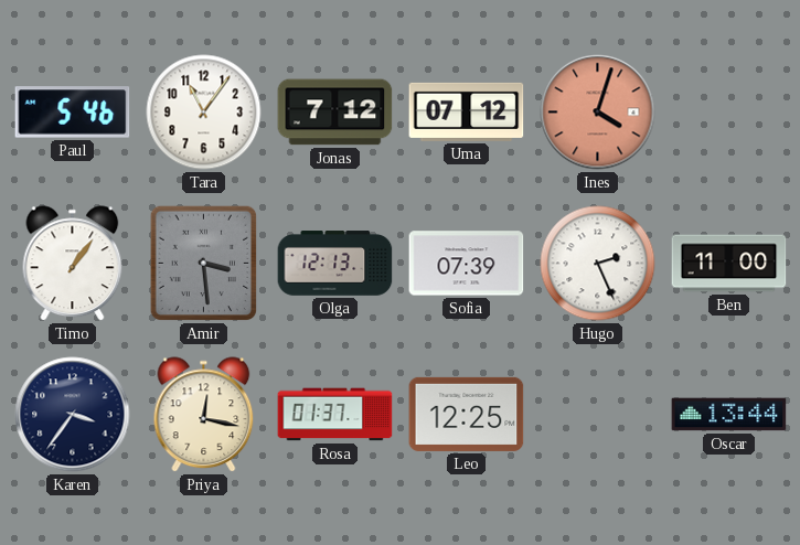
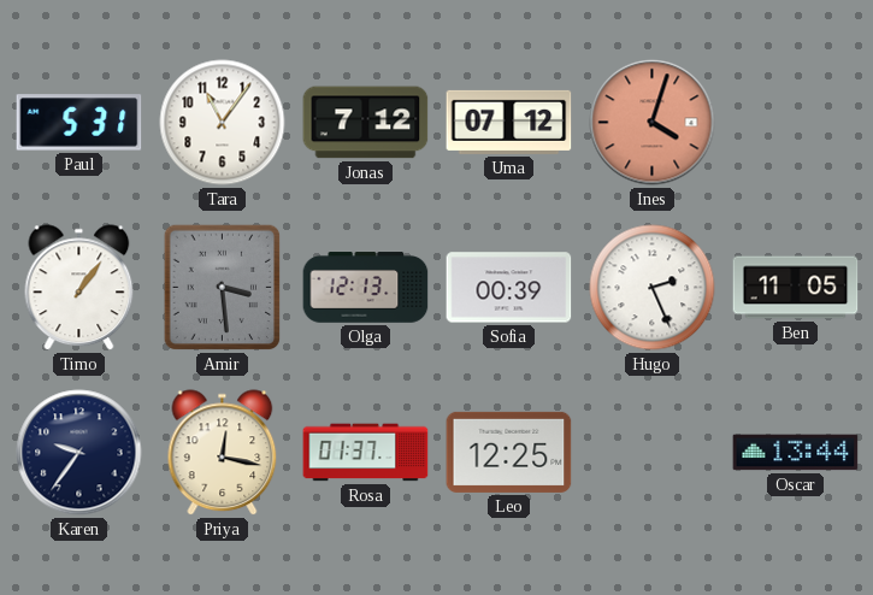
Paul: 5:46 -> 5:31 (79, 123)
Sofia: 07:39 -> 00:39 (509, 288)
Ben: 11:00 -> 11:05 (796, 288)
Karen: 3:36 -> 9:36 (79, 453)
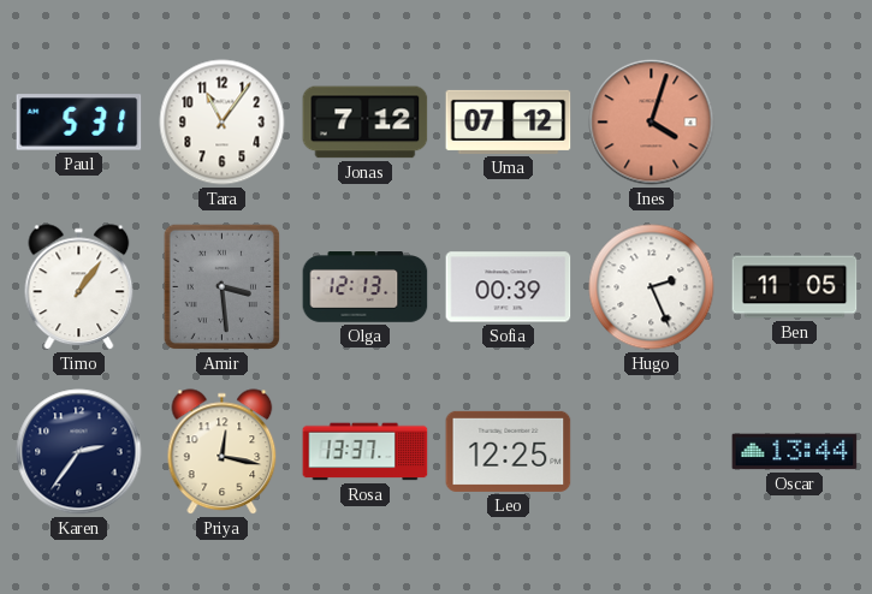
Karen: 9:36 -> 2:36 (79, 452)
Rosa: 01:37 -> 13:37 (366, 452)
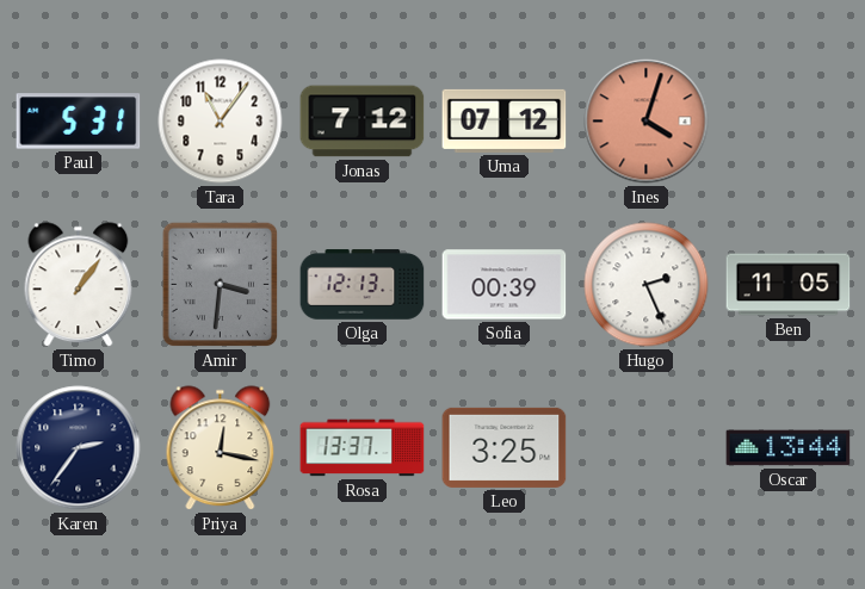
Amir: 3:29 -> 3:31 (221, 285)
Leo: 12:25 -> 3:25 (505, 447)
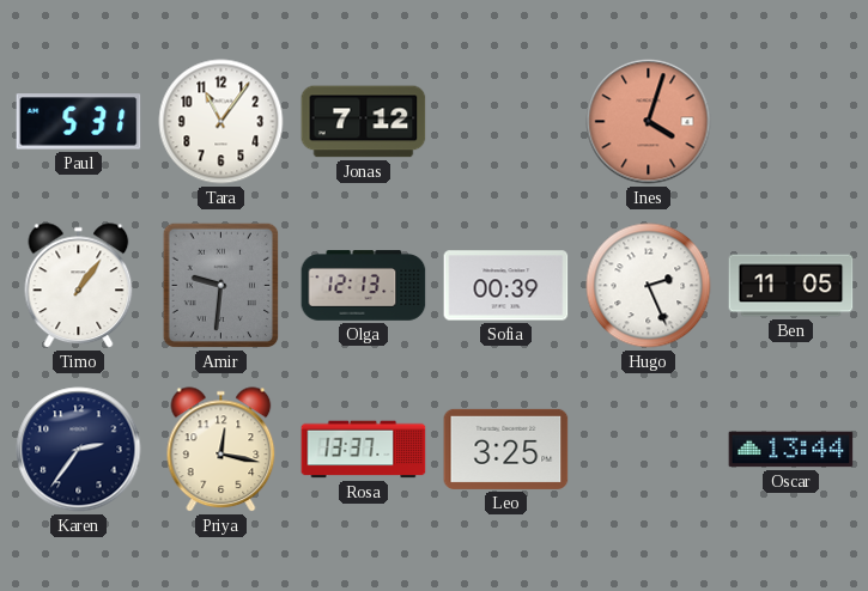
Uma: 07:12 -> none (505, 120)
Amir: 3:31 -> 9:31 (221, 286)
